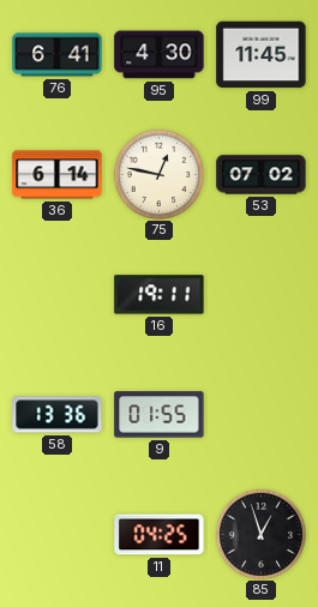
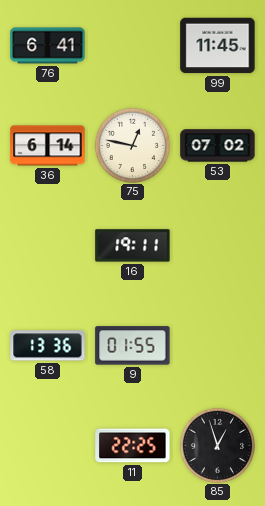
95: 4:30 -> none (160, 55)
11: 04:25 -> 22:25 (133, 446)
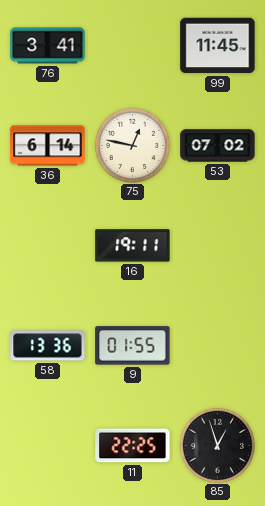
76: 6:41 -> 3:41 (48, 46)
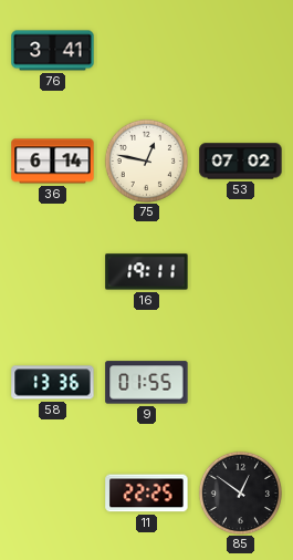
99: 11:45 -> none (218, 46)
85: 12:57 -> 12:51 (240, 492)
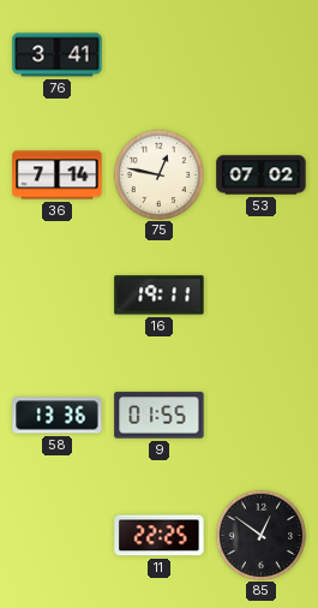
36: 6:14 -> 7:14 (58, 175)
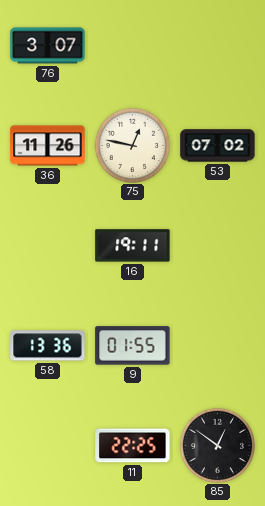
76: 3:41 -> 3:07 (48, 46)
36: 7:14 -> 11:26 (48, 146)
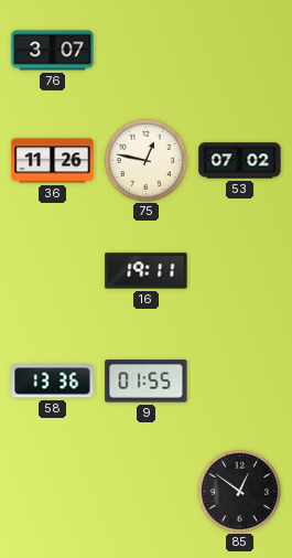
11: 22:25 -> none (133, 446)
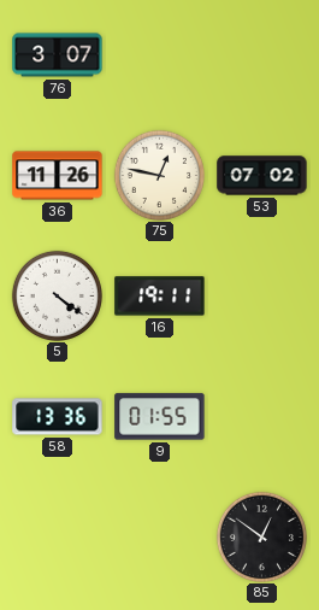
5: none -> 4:21 (57, 295)
